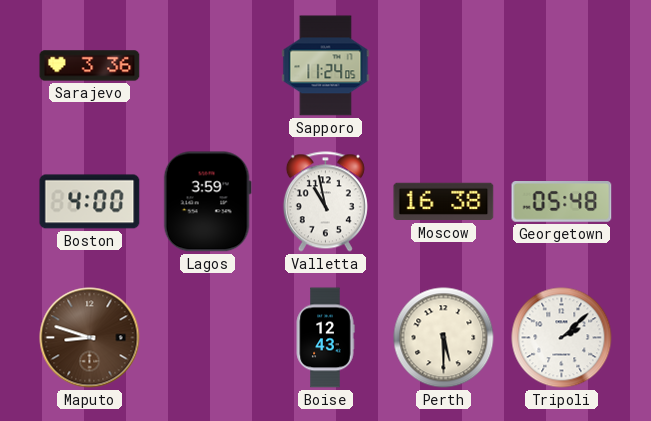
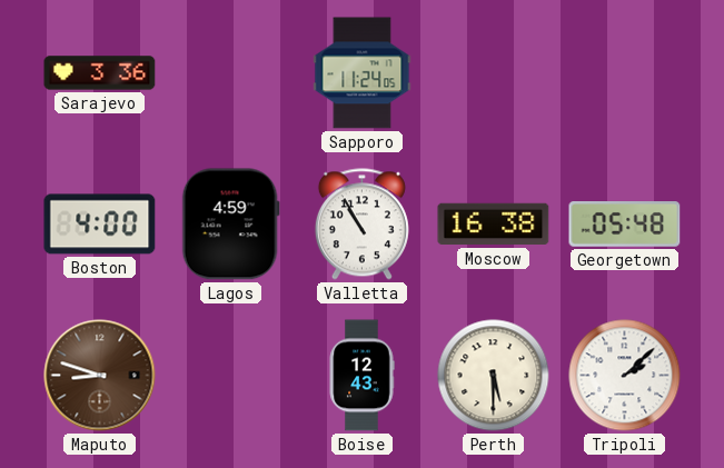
Lagos: 3:59 -> 4:59 (230, 225)
Valletta: 10:58 -> 10:55 (361, 225)
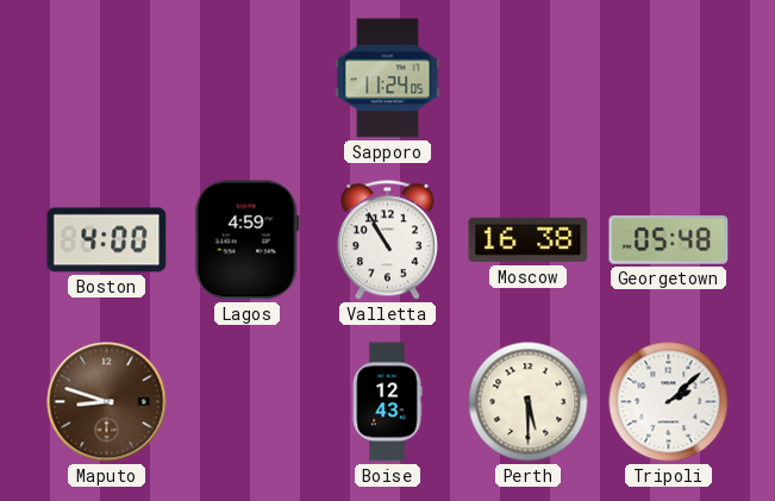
Sarajevo: 3:36 -> none (100, 73)
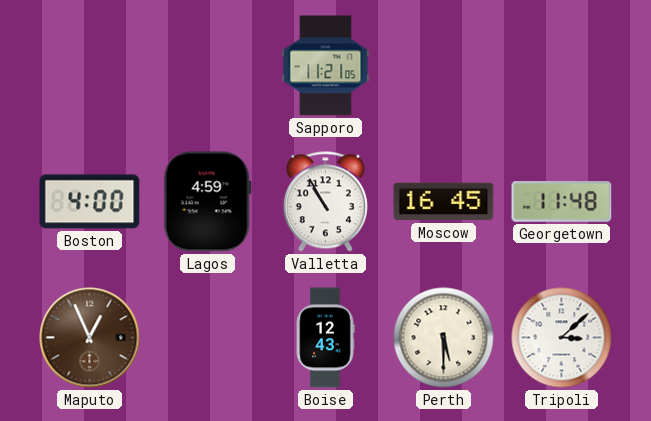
Sapporo: 11:24 -> 11:21 (326, 66)
Moscow: 16:38 -> 16:45 (444, 202)
Georgetown: 05:48 -> 11:48 (562, 202)
Maputo: 8:48 -> 12:56 (90, 338)
Tripoli: 2:08 -> 3:08 (562, 338)
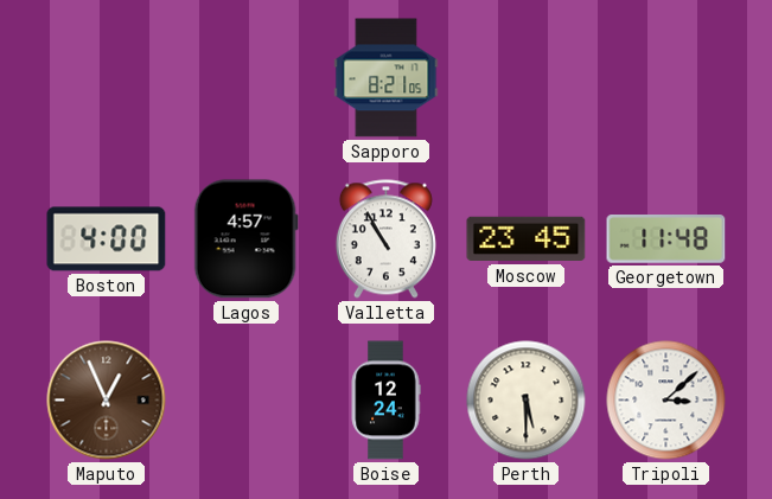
Sapporo: 11:21 -> 8:21 (387, 78)
Lagos: 4:59 -> 4:57 (245, 239)
Moscow: 16:45 -> 23:45 (527, 239)
Boise: 12:43 -> 12:24 (385, 401)
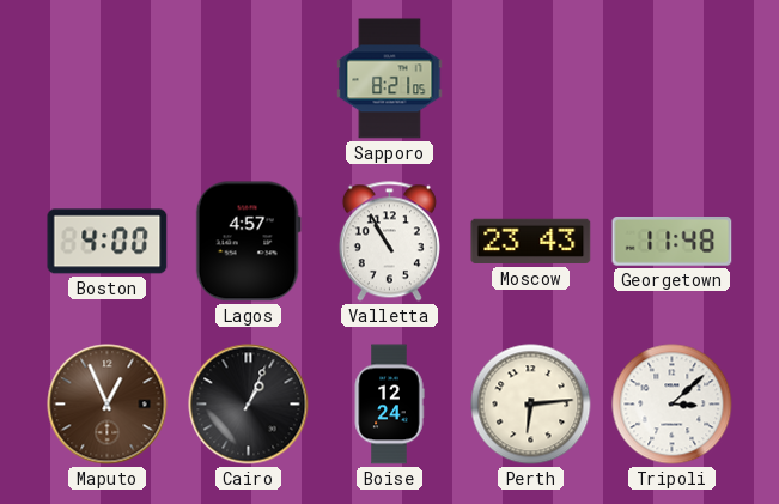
Moscow: 23:45 -> 23:43 (531, 242)
Cairo: none -> 1:04 (249, 405)
Perth: 5:30 -> 6:14 (531, 405)
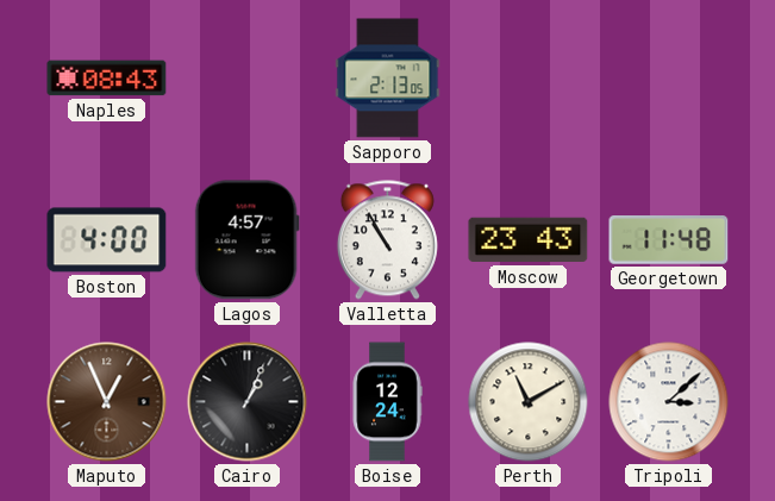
Naples: none -> 08:43 (107, 79)
Sapporo: 8:21 -> 2:13 (388, 79)
Perth: 6:14 -> 11:10 (529, 402)
